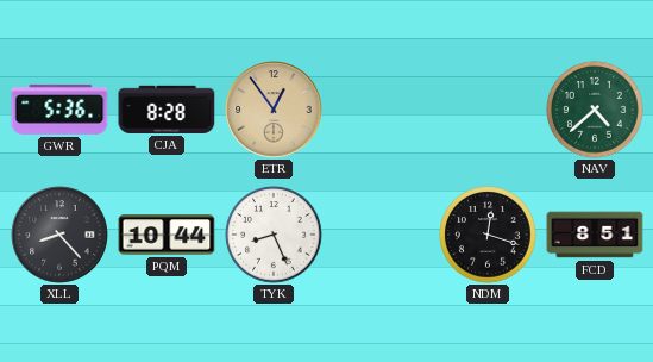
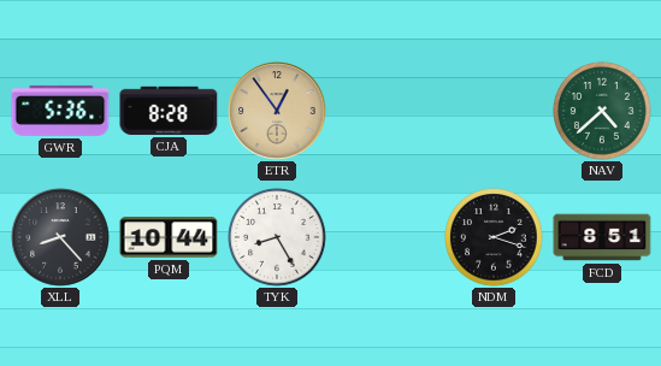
TYK: 8:26 -> 8:25 (277, 237)
NDM: 12:18 -> 2:18 (494, 237)
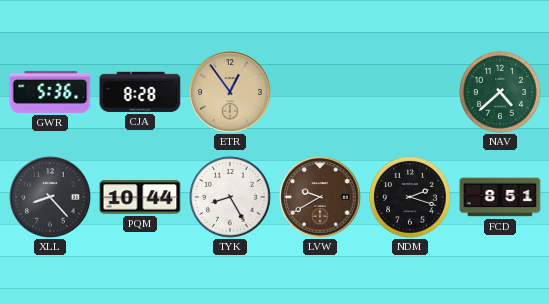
LVW: none -> 9:40 (320, 197)
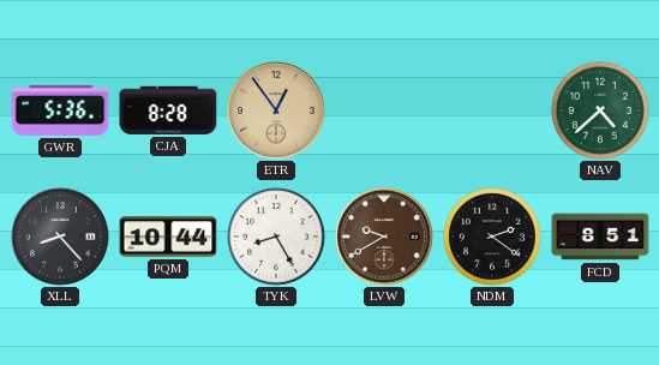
NDM: 2:18 -> 2:21 (492, 237)
